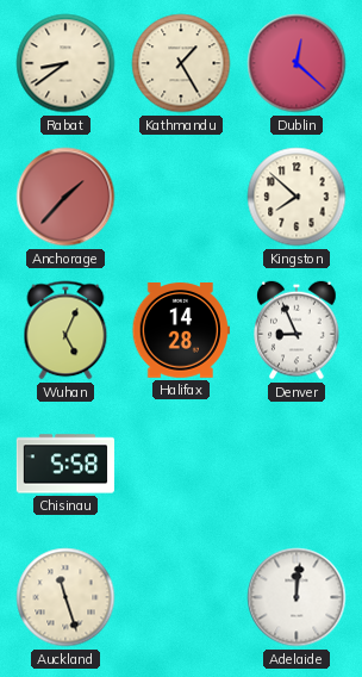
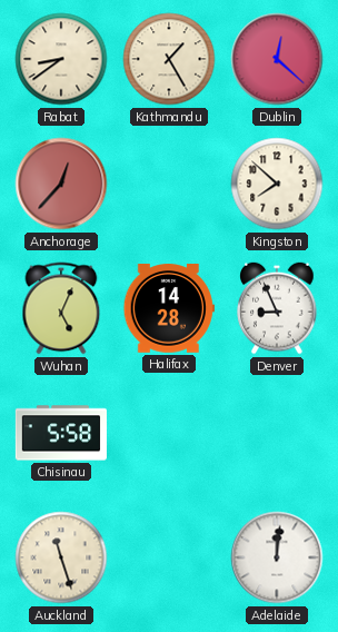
Anchorage: 1:37 -> 12:37 (61, 184)
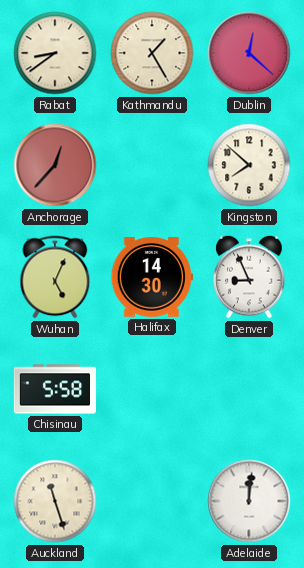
Halifax: 14:28 -> 14:30 (152, 278)
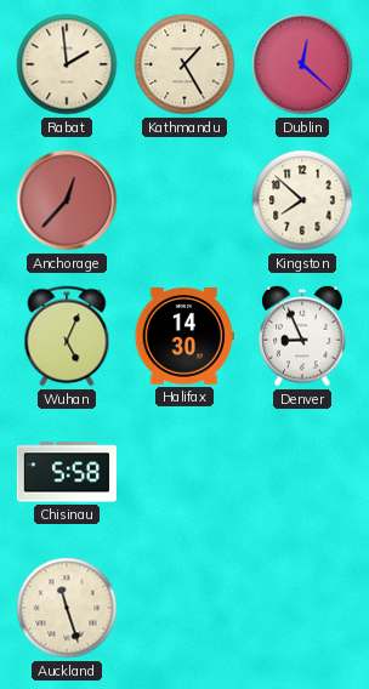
Rabat: 8:39 -> 1:59 (67, 64)
Adelaide: 12:01 -> none (249, 501)
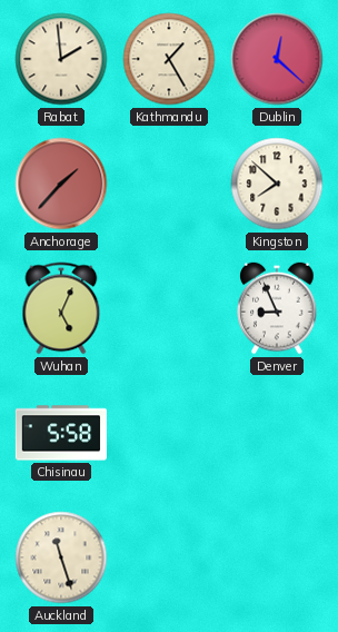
Anchorage: 12:37 -> 1:37 (61, 184)
Halifax: 14:30 -> none (184, 337)
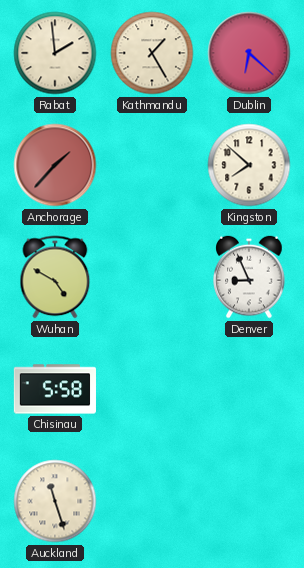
Dublin: 12:22 -> 6:22 (249, 53)
Wuhan: 5:04 -> 4:50 (55, 277)
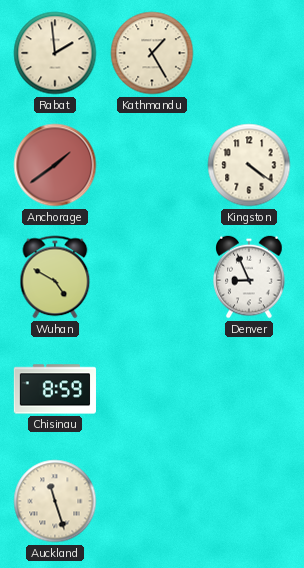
Dublin: 6:22 -> none (249, 53)
Anchorage: 1:37 -> 1:39 (55, 165)
Kingston: 7:52 -> 4:21 (249, 165)
Chisinau: 5:58 -> 8:59 (55, 389)
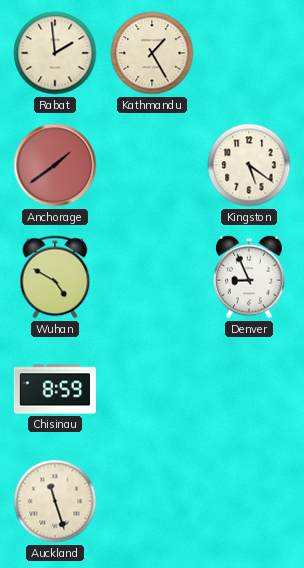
Kingston: 4:21 -> 5:21 (249, 165)
